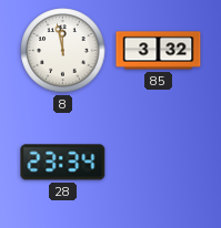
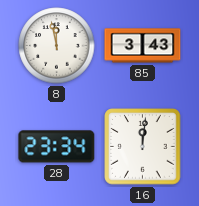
85: 3:32 -> 3:43 (143, 46)
16: none -> 12:01 (143, 147)
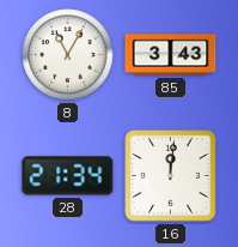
8: 11:58 -> 11:05 (68, 55)
28: 23:34 -> 21:34 (68, 176)
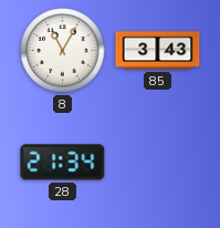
16: 12:01 -> none (171, 176)
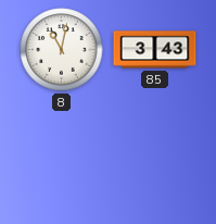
8: 11:05 -> 11:02 (62, 50)
28: 21:34 -> none (63, 163)
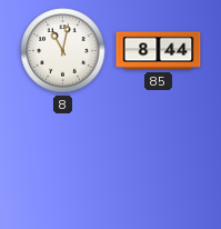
85: 3:43 -> 8:44 (159, 51)
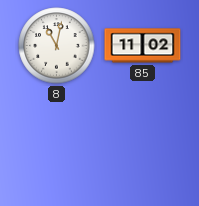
85: 8:44 -> 11:02 (143, 46)
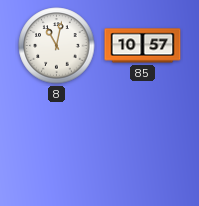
85: 11:02 -> 10:57 (143, 46)
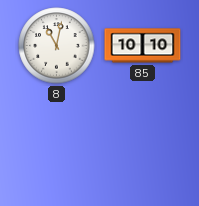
85: 10:57 -> 10:10 (143, 46)
